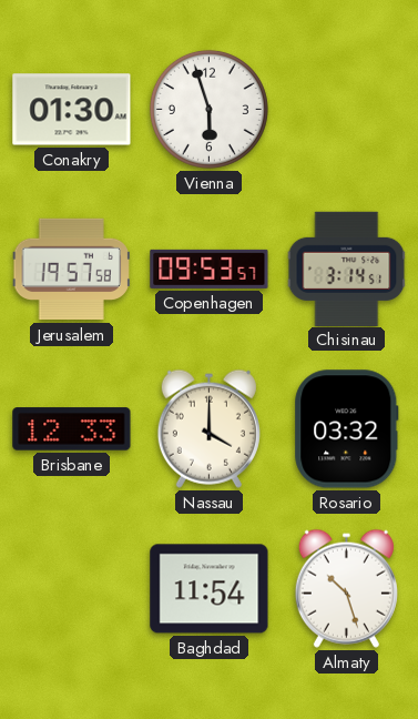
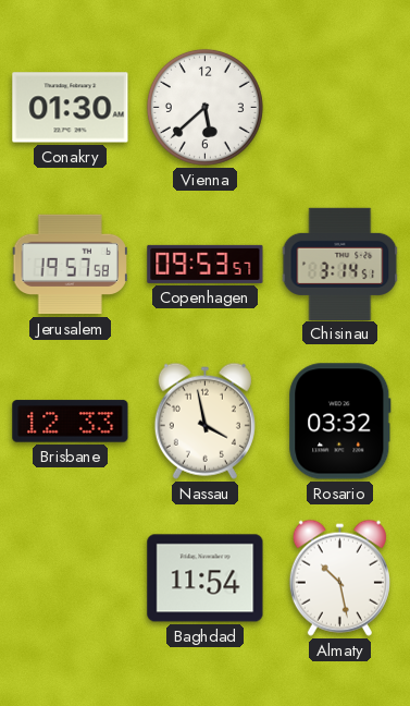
Vienna: 5:57 -> 5:38 (204, 107)
Nassau: 4:00 -> 3:58 (204, 421)
Almaty: 10:27 -> 10:28 (339, 577)
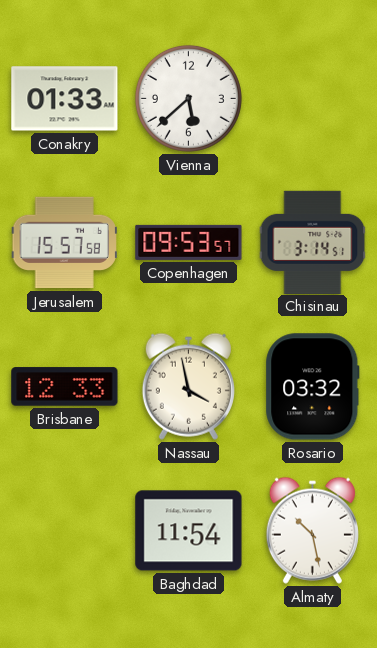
Conakry: 01:30 -> 01:33 (65, 99)
Jerusalem: 19:57 -> 15:57 (64, 243)
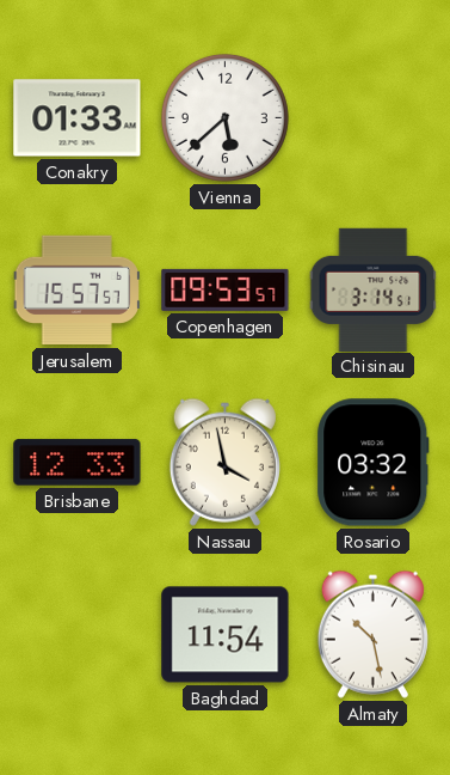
Jerusalem: 15:57:58 -> 15:57:57 (76, 291)
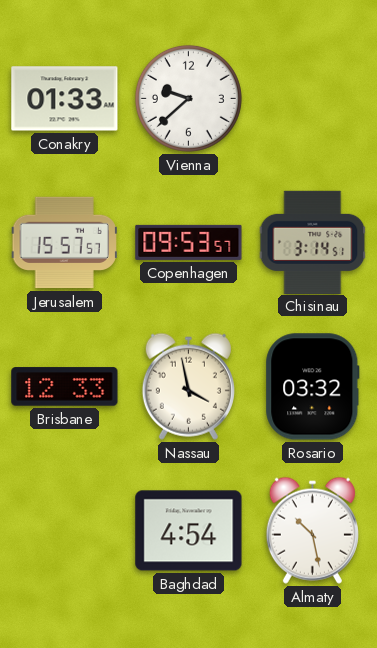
Vienna: 5:38 -> 9:38 (188, 98)
Baghdad: 11:54 -> 4:54 (189, 531)
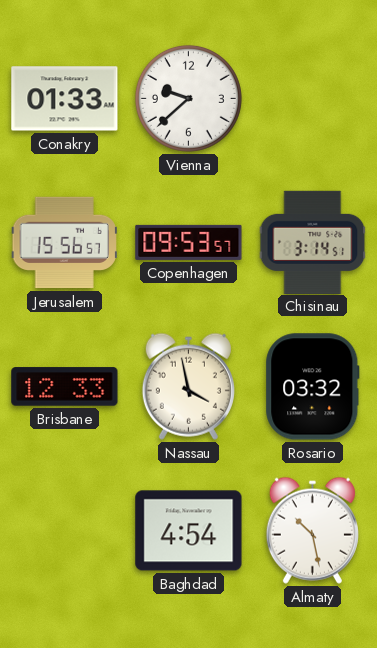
Jerusalem: 15:57 -> 15:56 (64, 243)
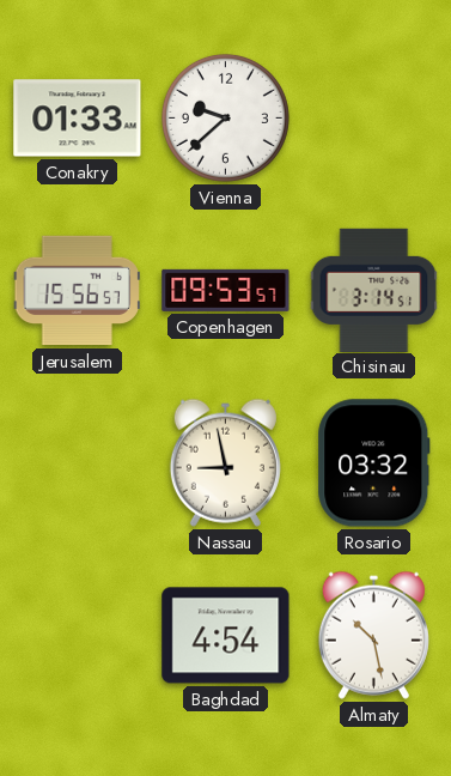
Brisbane: 12:33 -> none (65, 387)
Nassau: 3:58 -> 8:58 (225, 462)
